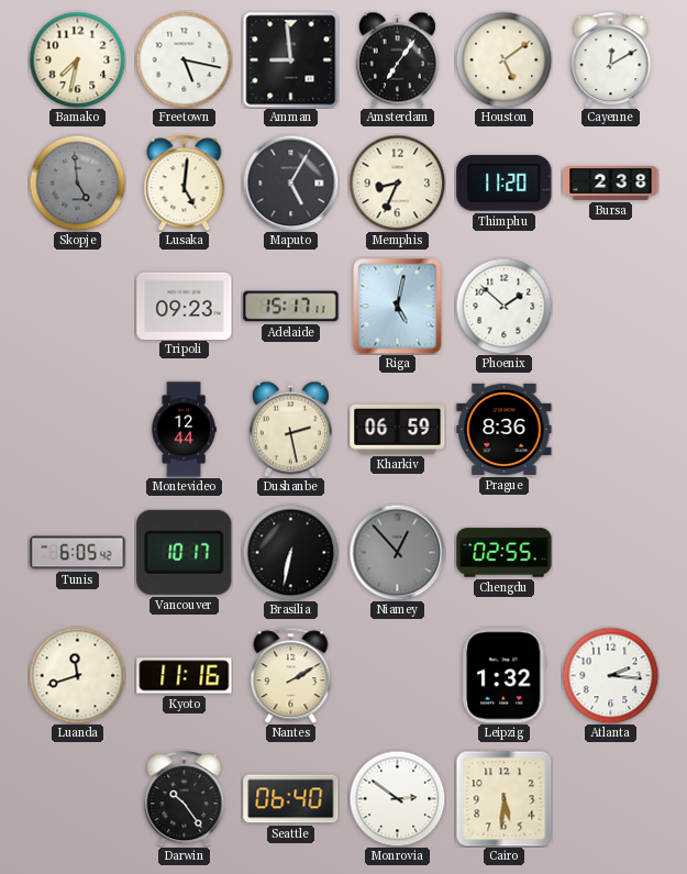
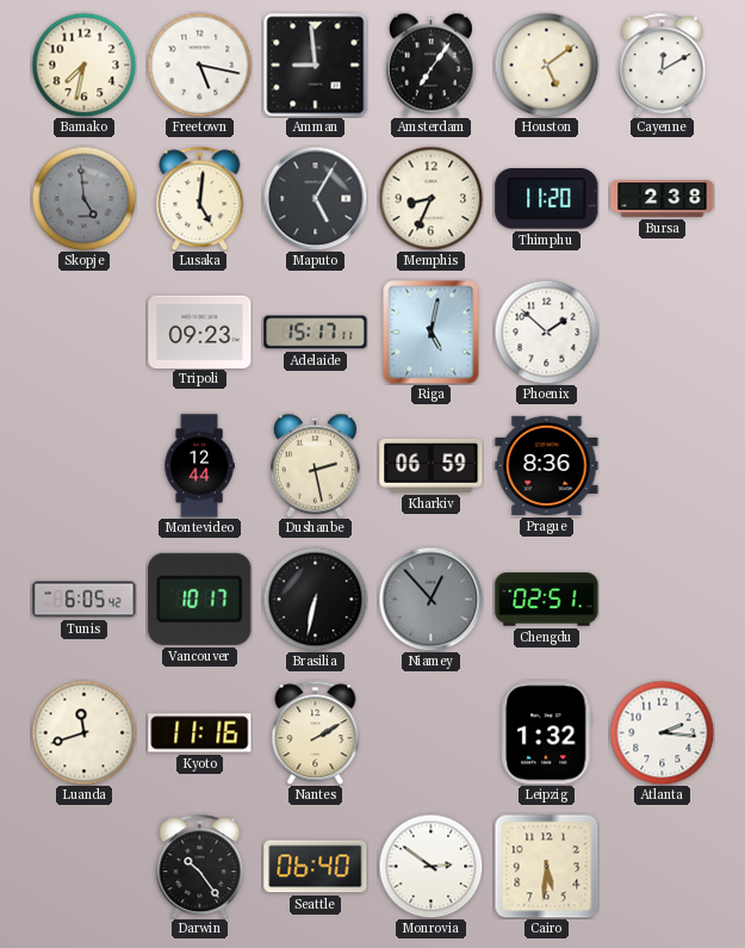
Chengdu: 02:55 -> 02:51 (547, 600)
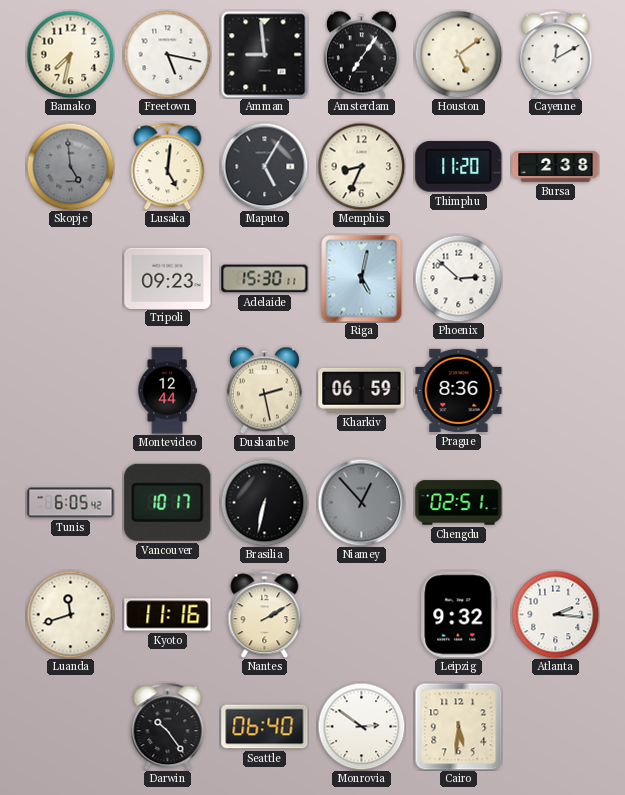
Adelaide: 15:17 -> 15:30 (265, 279)
Phoenix: 1:52 -> 2:52 (458, 278)
Leipzig: 1:32 -> 9:32 (459, 615)
